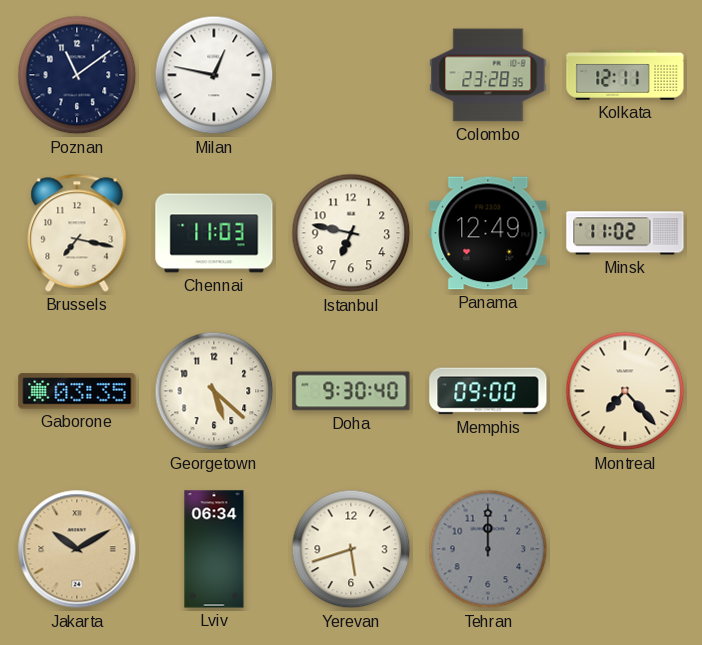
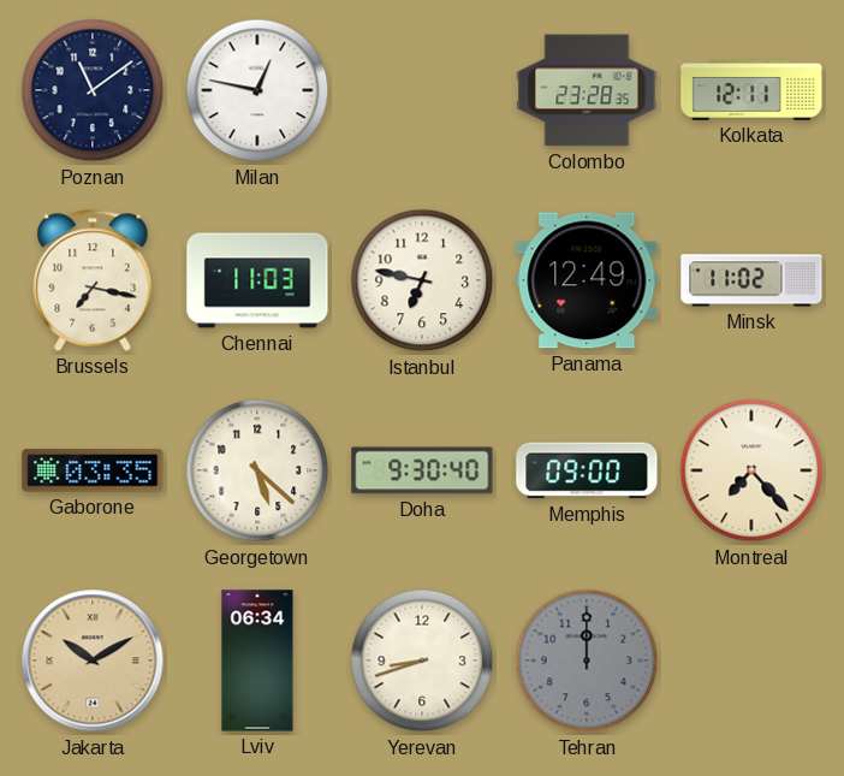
Yerevan: 5:42 -> 8:42 (422, 661)
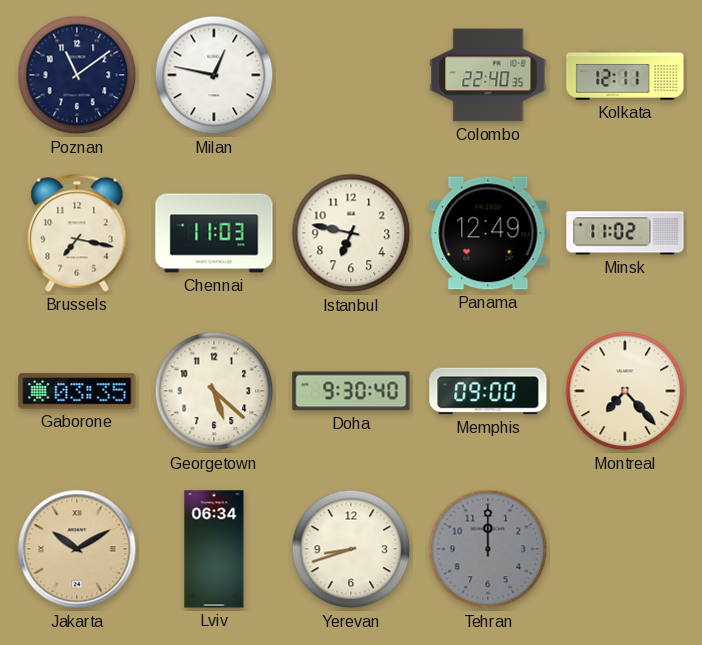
Colombo: 23:28 -> 22:40 (488, 75)
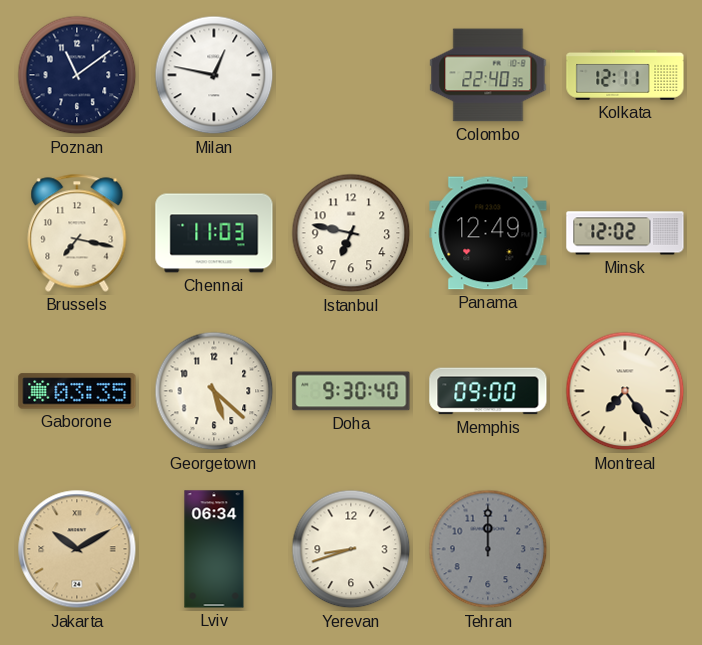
Minsk: 11:02 -> 12:02 (625, 233)
Montreal: 7:23 -> 7:24 (625, 391)
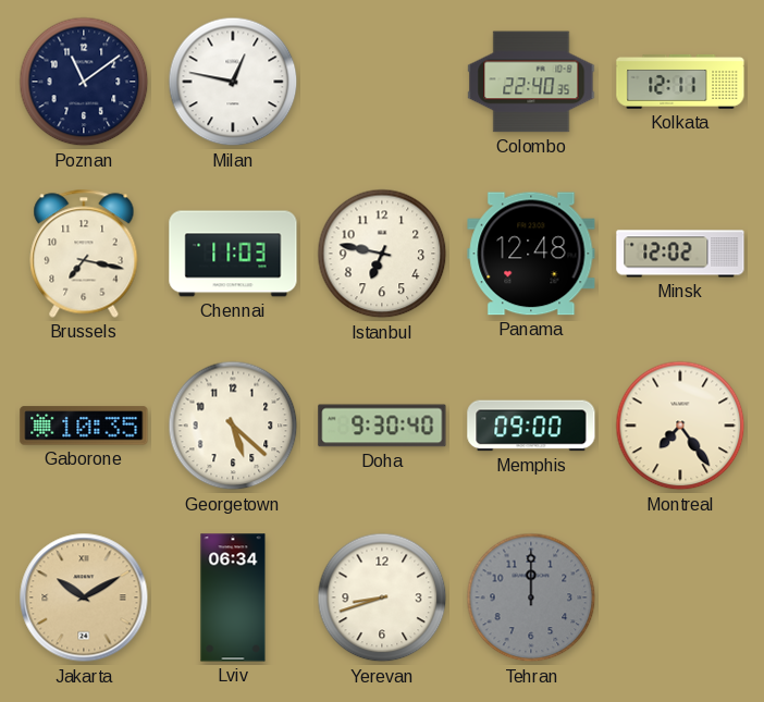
Panama: 12:49 -> 12:48 (531, 254)
Gaborone: 03:35 -> 10:35 (84, 426)
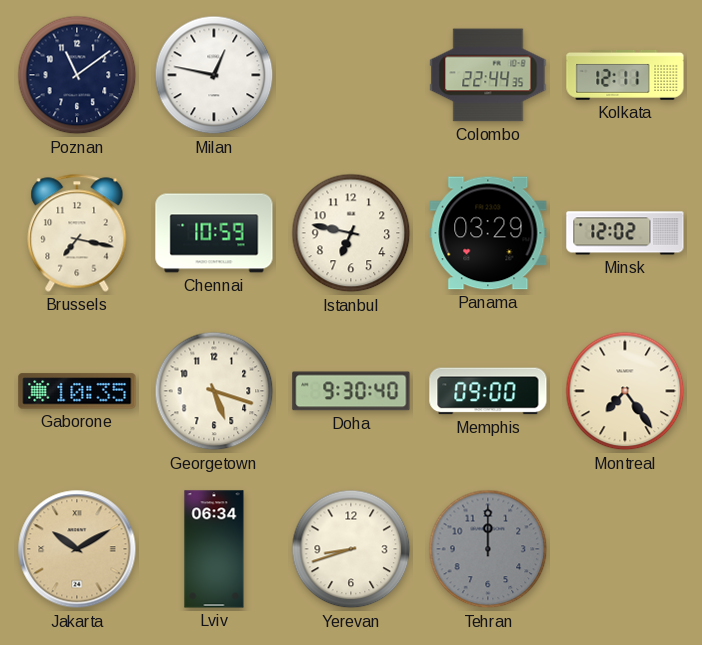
Colombo: 22:40 -> 22:44 (488, 75)
Chennai: 11:03 -> 10:59 (214, 233)
Panama: 12:48 -> 03:29 (488, 233)
Georgetown: 5:22 -> 5:18 (214, 391)
